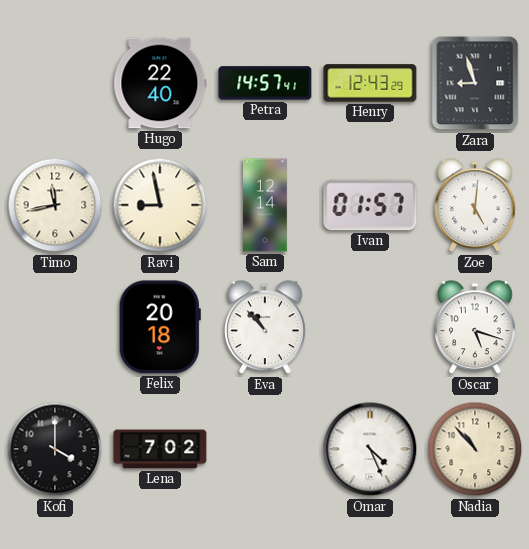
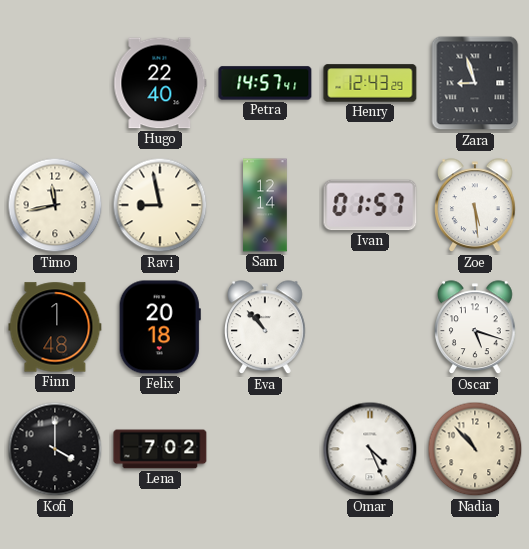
Zoe: 5:01 -> 5:29 (476, 206)
Finn: none -> 1:48 (55, 327)
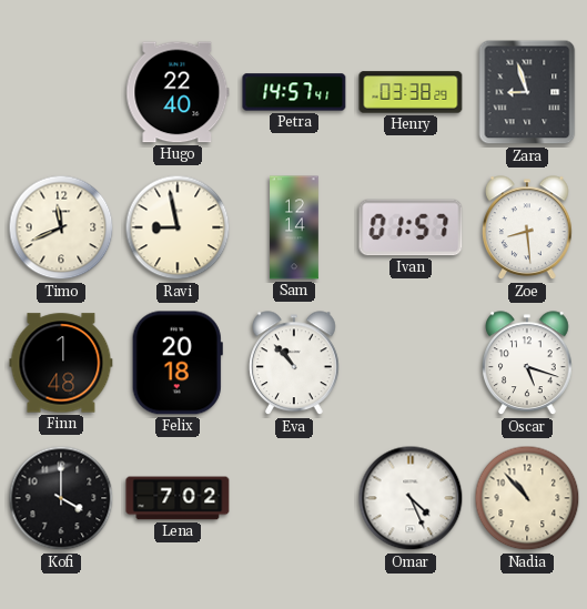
Henry: 12:43 -> 03:38 (411, 92)
Timo: 11:43 -> 11:41 (61, 227)
Zoe: 5:29 -> 8:29 (528, 229)
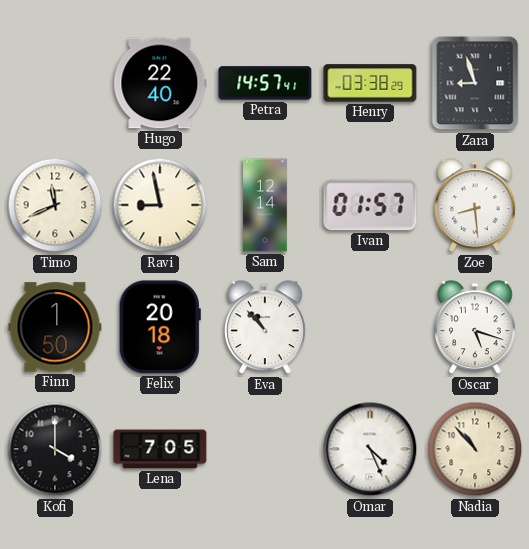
Finn: 1:48 -> 1:50 (55, 327)
Lena: 7:02 -> 7:05 (160, 449)
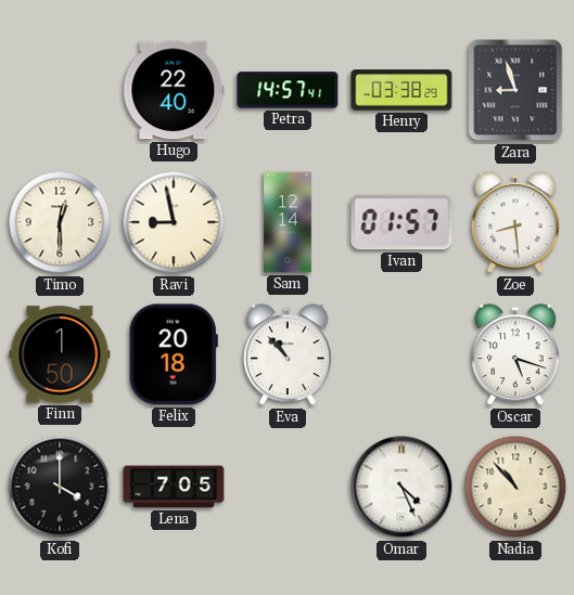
Timo: 11:41 -> 12:30 (60, 222)
